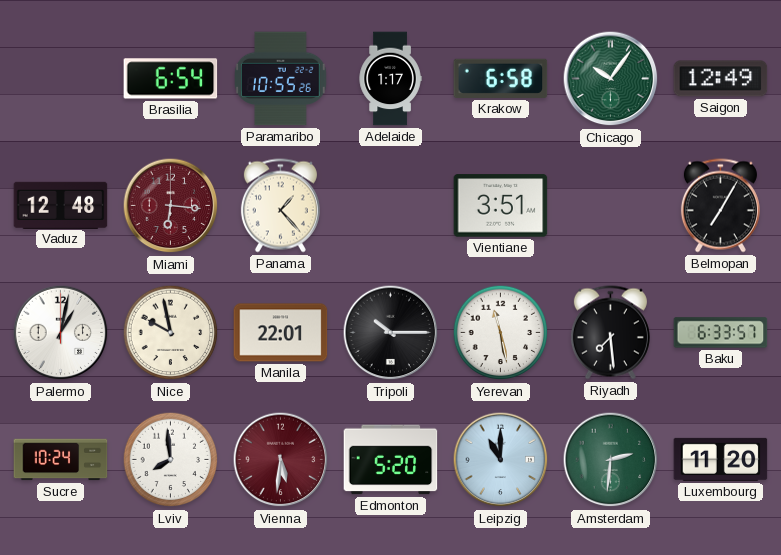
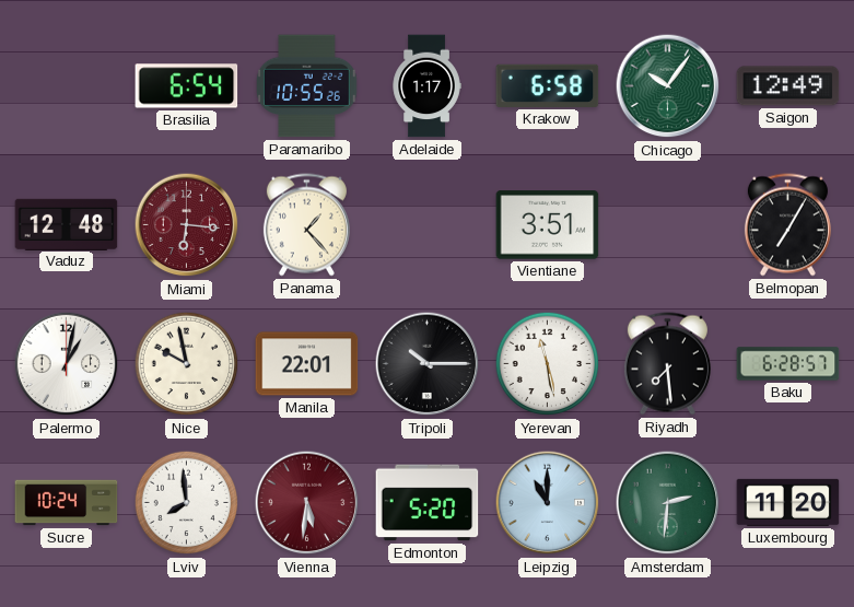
Baku: 6:33 -> 6:28 (788, 364)
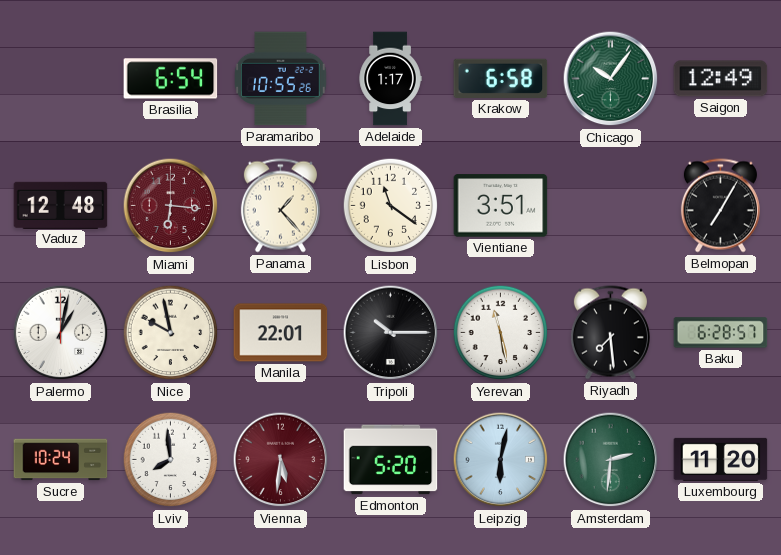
Lisbon: none -> 11:21 (391, 206)
Leipzig: 11:00 -> 6:02 (501, 460)
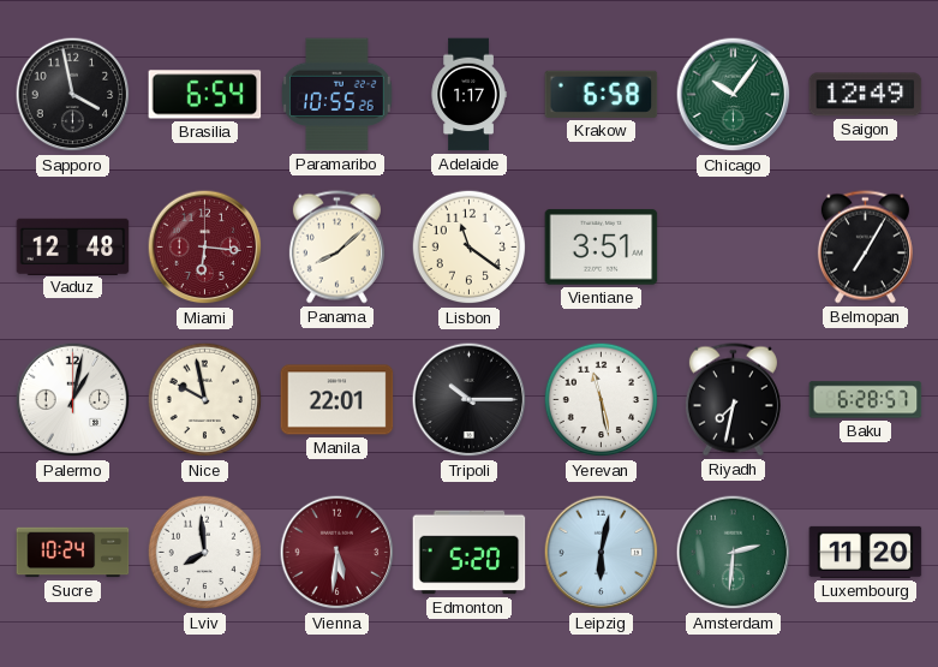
Sapporo: none -> 3:58 (73, 95)
Panama: 1:23 -> 8:08 (336, 248)
Riyadh: 7:29 -> 7:32 (733, 400)
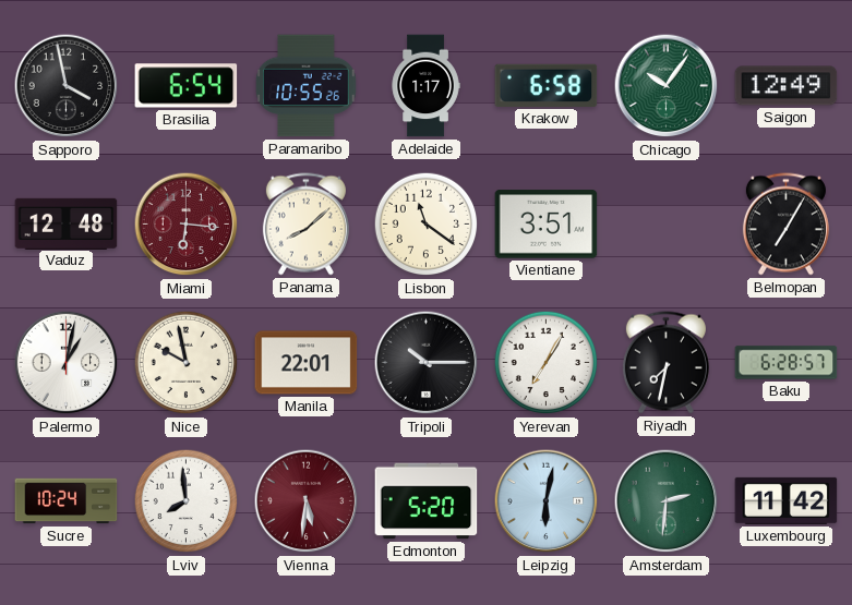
Yerevan: 11:28 -> 7:05 (547, 363)
Luxembourg: 11:20 -> 11:42 (787, 500)
